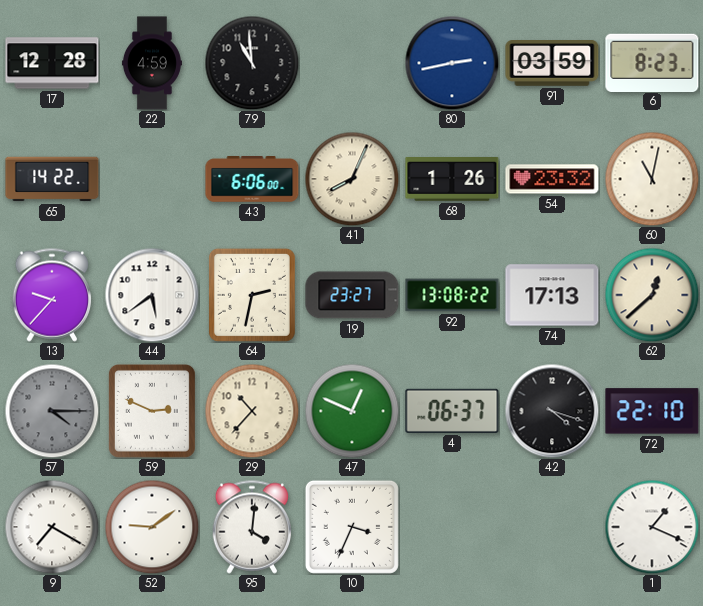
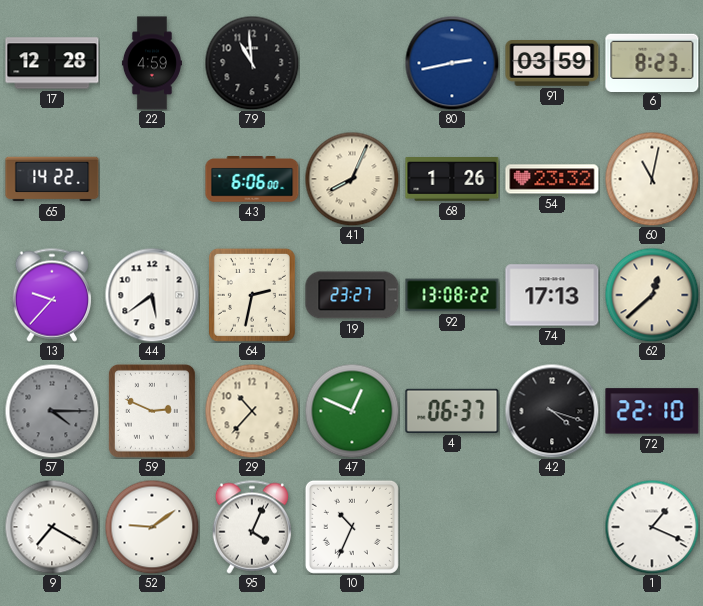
95: 4:01 -> 4:04 (252, 527)
10: 3:34 -> 10:34 (352, 527)
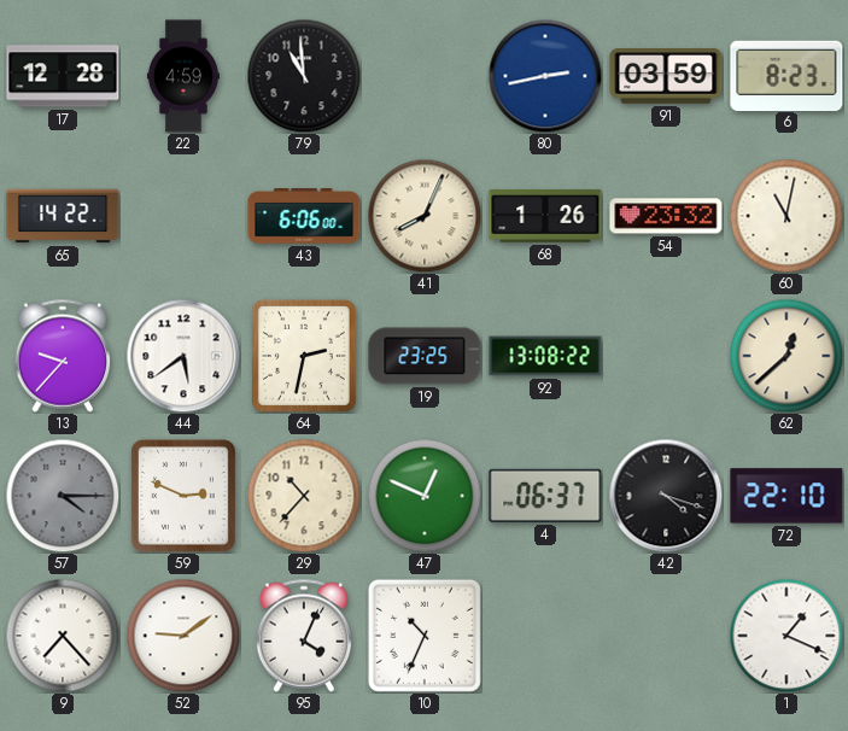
19: 23:27 -> 23:25 (425, 356)
74: 17:13 -> none (552, 295)
9: 7:20 -> 7:23 (63, 636)
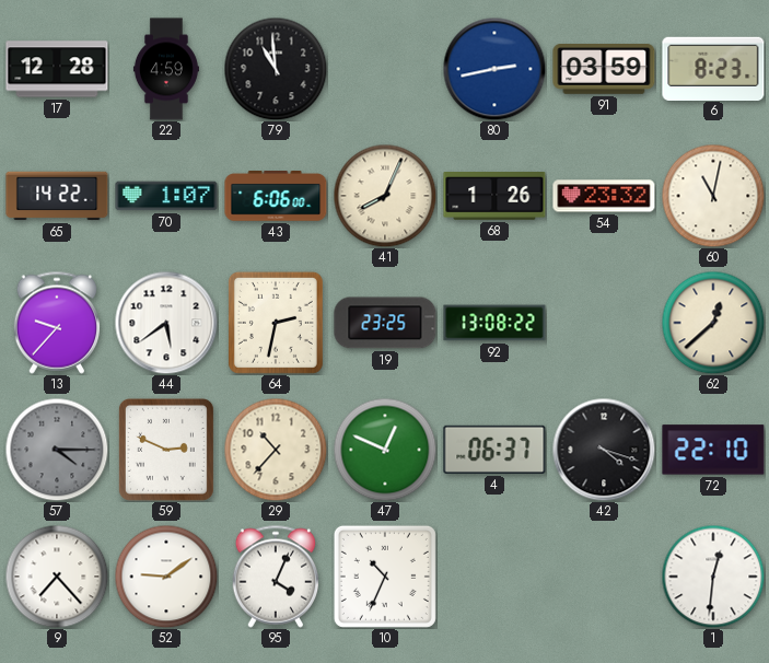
70: none -> 1:07 (166, 196)
1: 1:19 -> 12:31 (713, 577)
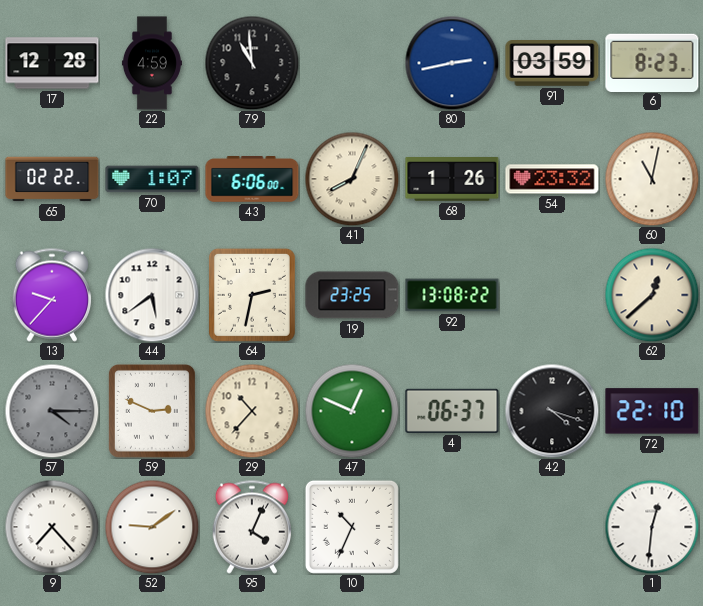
65: 14:22 -> 02:22 (52, 179)
